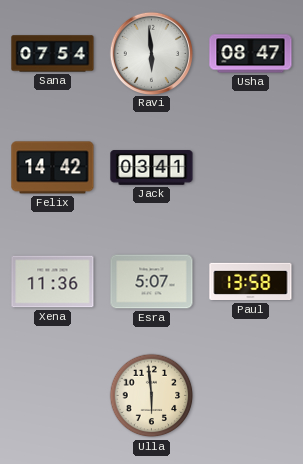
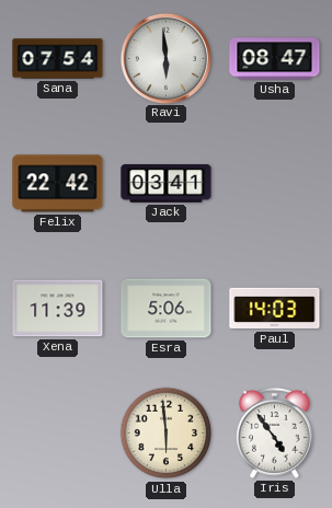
Felix: 14:42 -> 22:42 (58, 184)
Xena: 11:36 -> 11:39 (58, 309)
Esra: 5:07 -> 5:06 (167, 309)
Paul: 13:58 -> 14:03 (275, 309)
Iris: none -> 4:54 (275, 432)
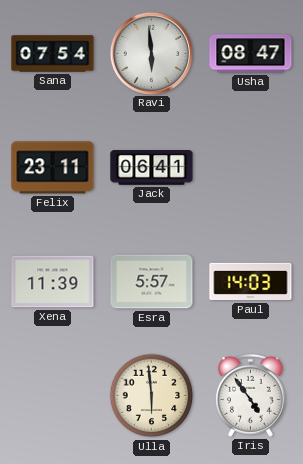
Felix: 22:42 -> 23:11 (53, 168)
Jack: 03:41 -> 06:41 (152, 168)
Esra: 5:06 -> 5:57 (152, 282)
